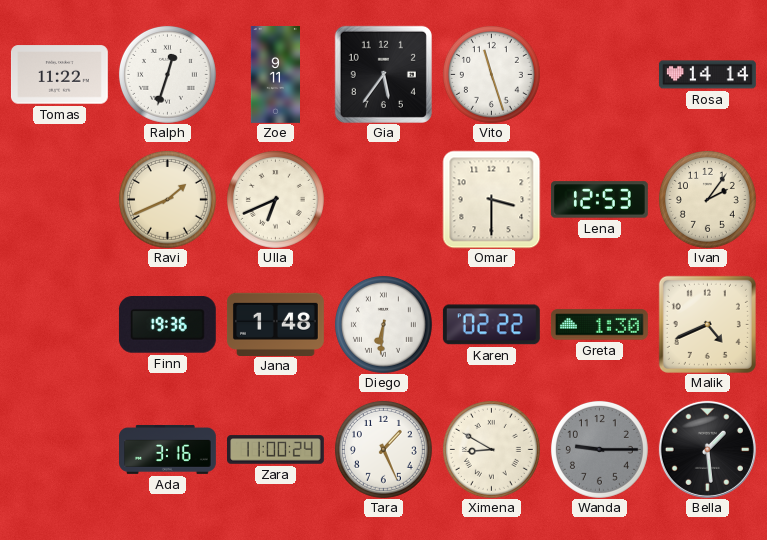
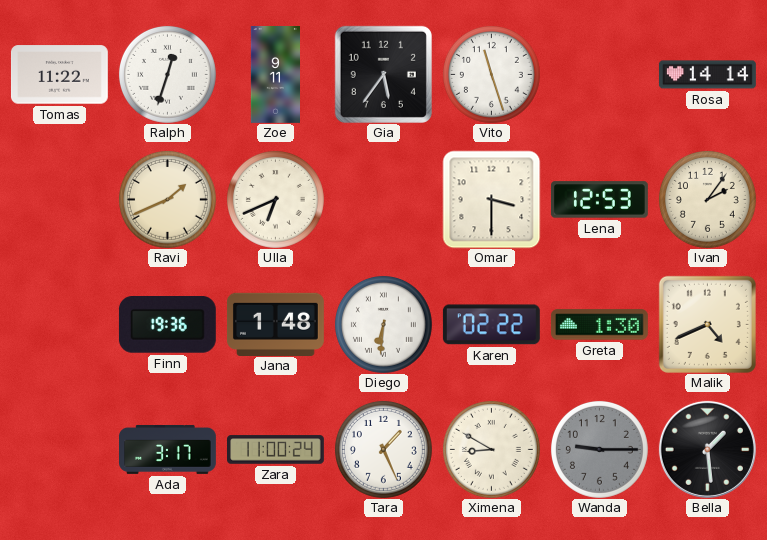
Ada: 3:16 -> 3:17 (168, 449)
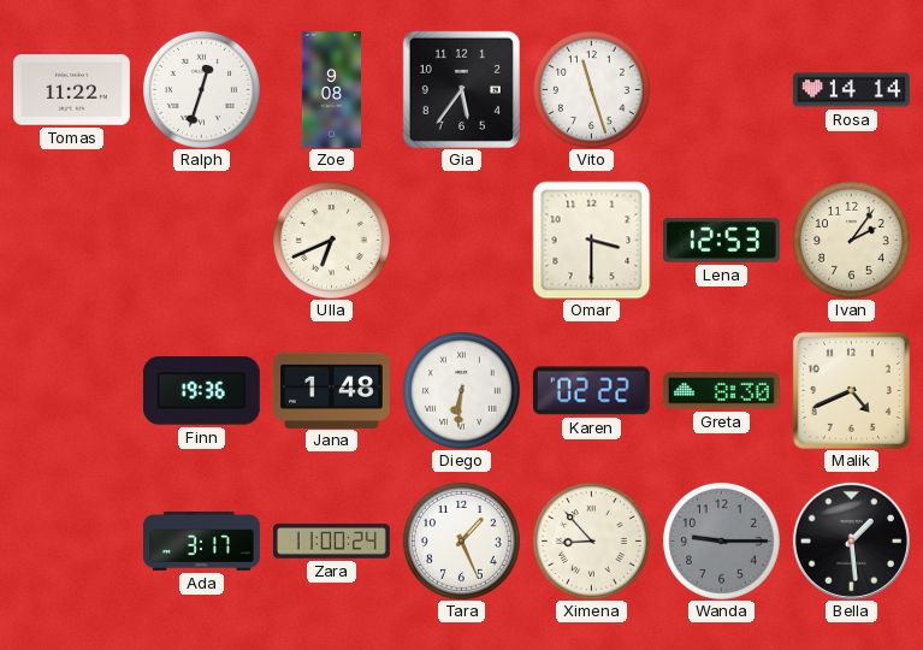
Zoe: 9:11 -> 9:08 (331, 90)
Ravi: 1:41 -> none (167, 199)
Greta: 1:30 -> 8:30 (721, 391)
Ximena: 8:50 -> 8:53 (591, 540)
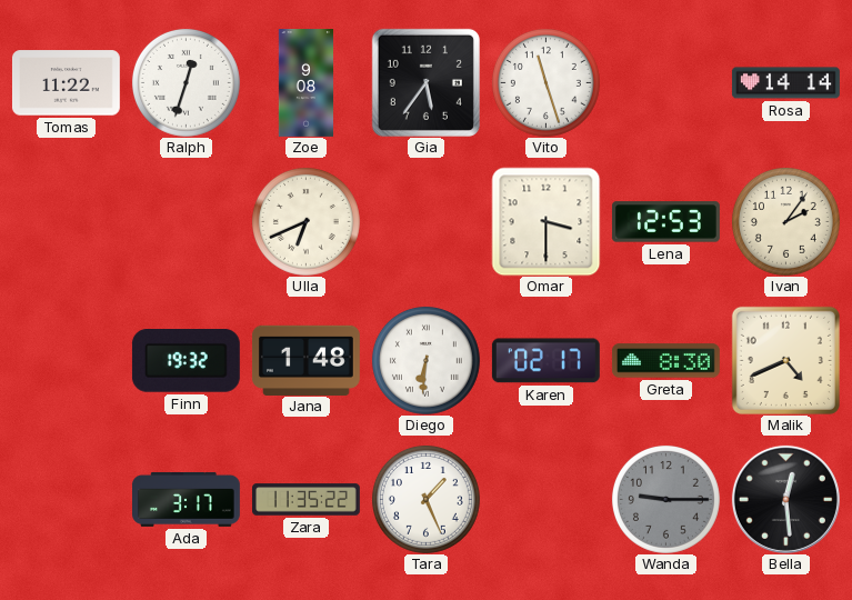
Finn: 19:36 -> 19:32 (186, 361)
Karen: 02:22 -> 02:17 (545, 361)
Zara: 11:00 -> 11:35 (307, 500)
Ximena: 8:53 -> none (591, 540)
Bella: 1:29 -> 12:29 (785, 499)
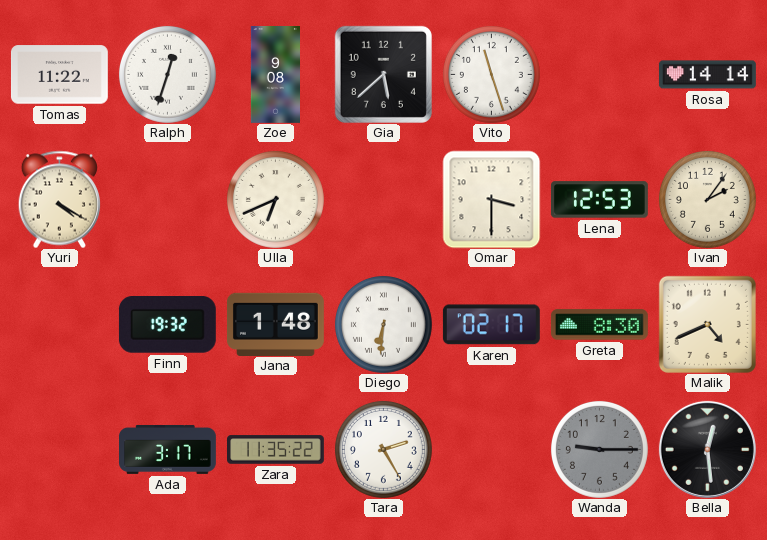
Gia: 5:36 -> 5:38 (383, 74)
Yuri: none -> 4:20 (59, 199)
Tara: 1:26 -> 2:25 (383, 449)
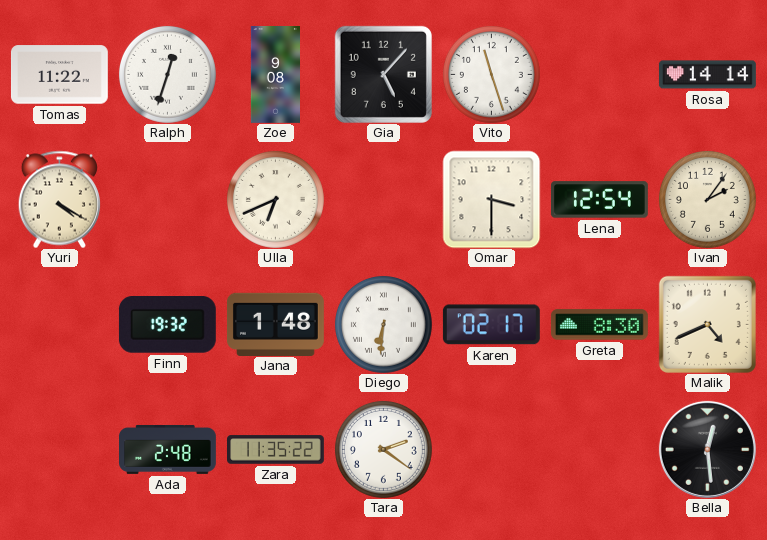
Gia: 5:38 -> 5:07 (383, 74)
Lena: 12:53 -> 12:54 (599, 200)
Ada: 3:17 -> 2:48 (168, 449)
Tara: 2:25 -> 2:21 (383, 449)
Wanda: 9:15 -> none (599, 449)
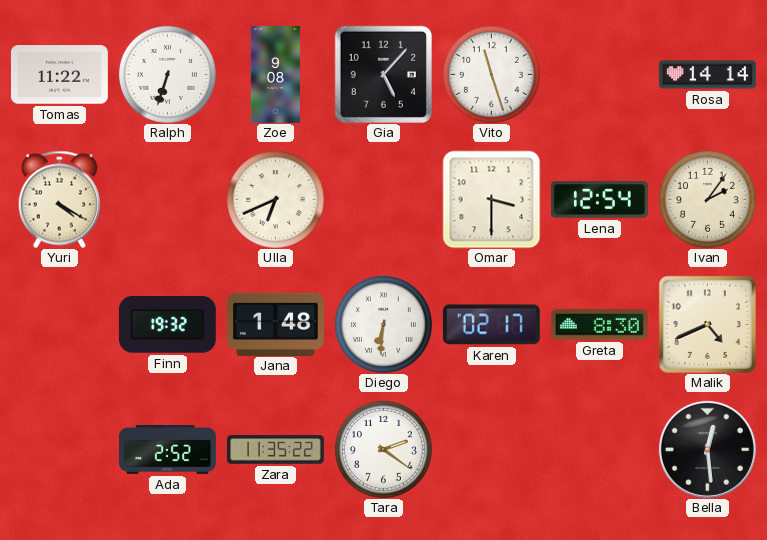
Ralph: 12:33 -> 6:33 (167, 74)
Ada: 2:48 -> 2:52 (168, 449)
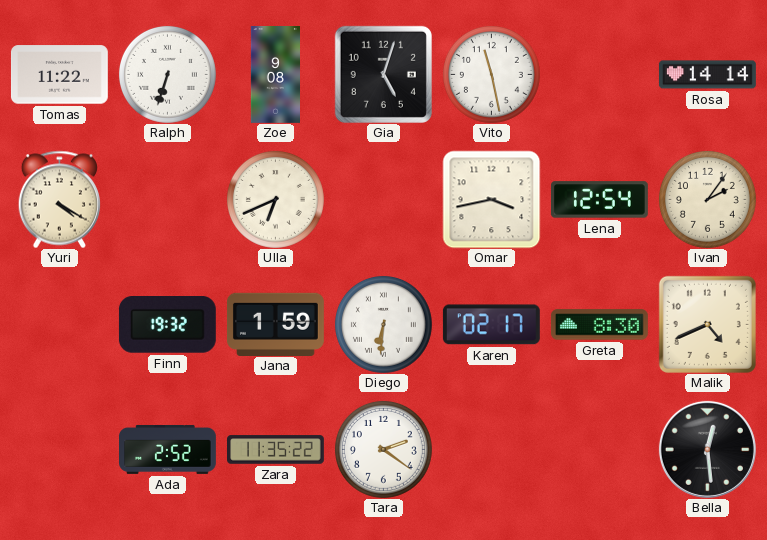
Gia: 5:07 -> 5:03 (383, 74)
Vito: 11:27 -> 11:28 (491, 74)
Omar: 3:30 -> 3:43 (491, 199)
Jana: 1:48 -> 1:59 (275, 324)
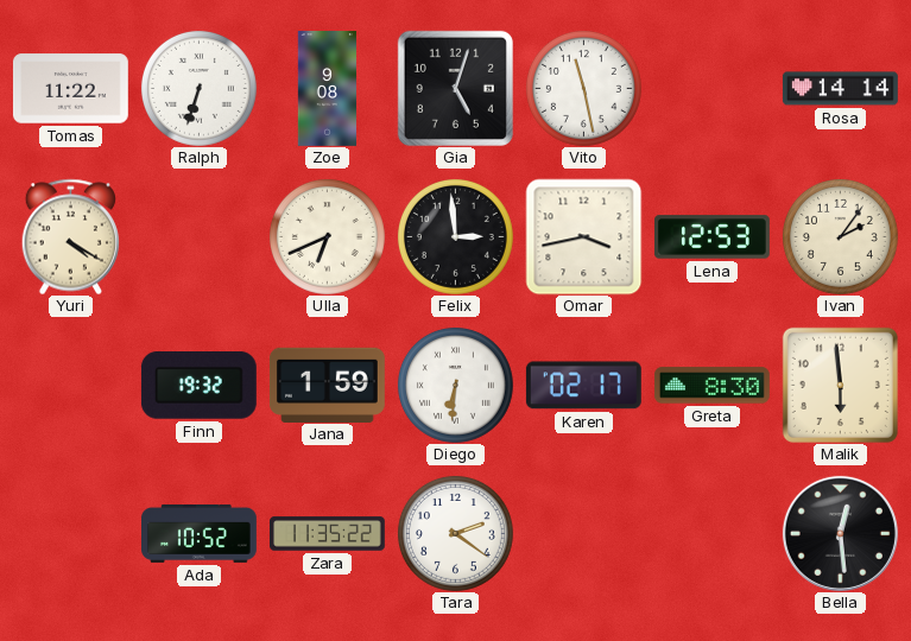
Felix: none -> 2:59 (455, 236)
Lena: 12:54 -> 12:53 (711, 237)
Malik: 4:41 -> 5:59 (840, 385)
Ada: 2:52 -> 10:52 (200, 533)
